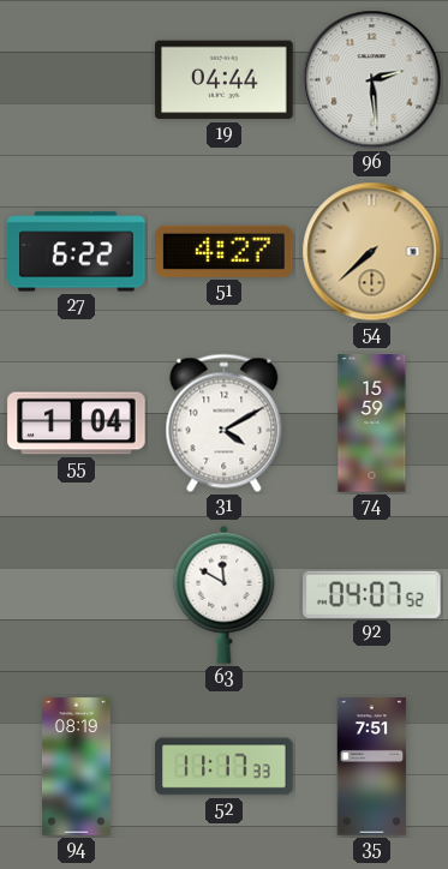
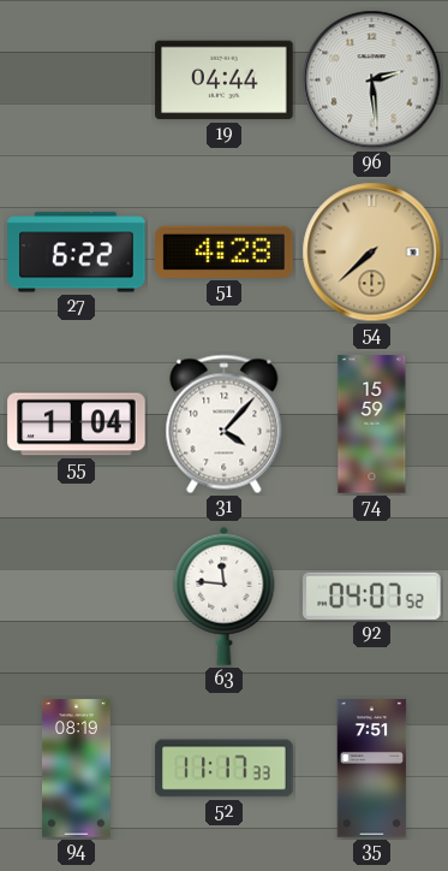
51: 4:27 -> 4:28 (225, 251)
31: 4:10 -> 4:07 (225, 425)
63: 11:50 -> 11:46 (225, 596)
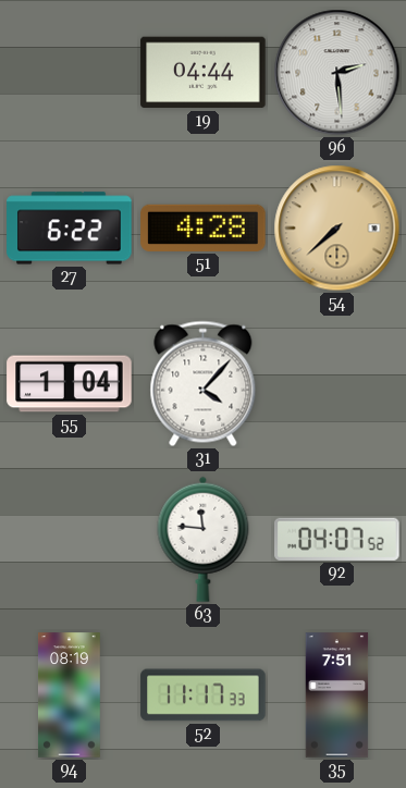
74: 15:59 -> none (372, 425)
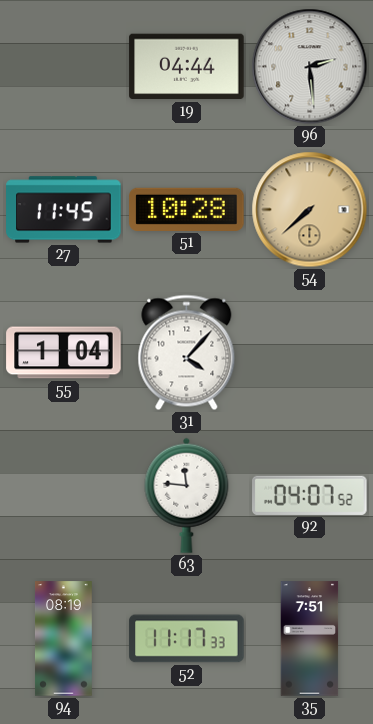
27: 6:22 -> 11:45 (64, 210)
51: 4:28 -> 10:28 (187, 209)
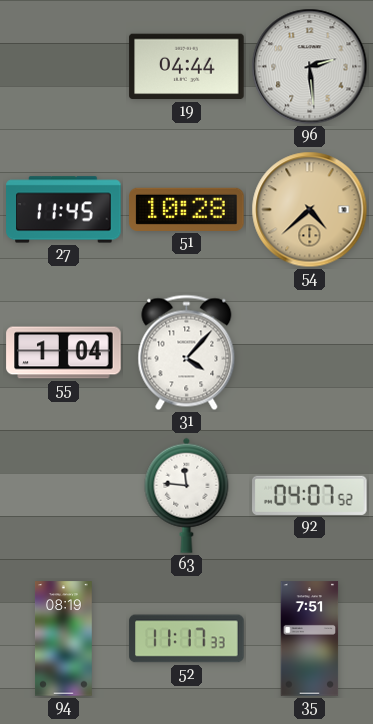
54: 7:38 -> 4:38 (310, 210)
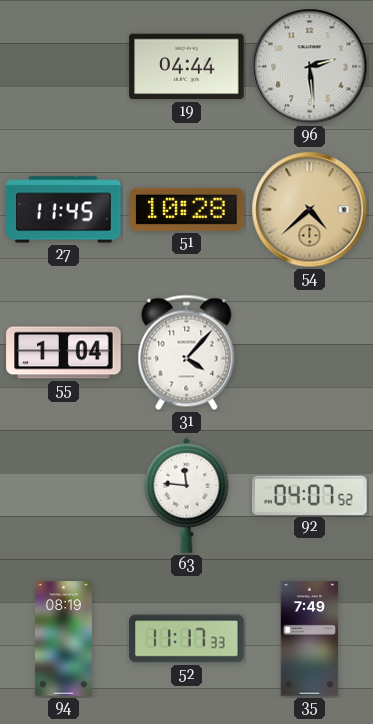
35: 7:51 -> 7:49 (310, 639)
